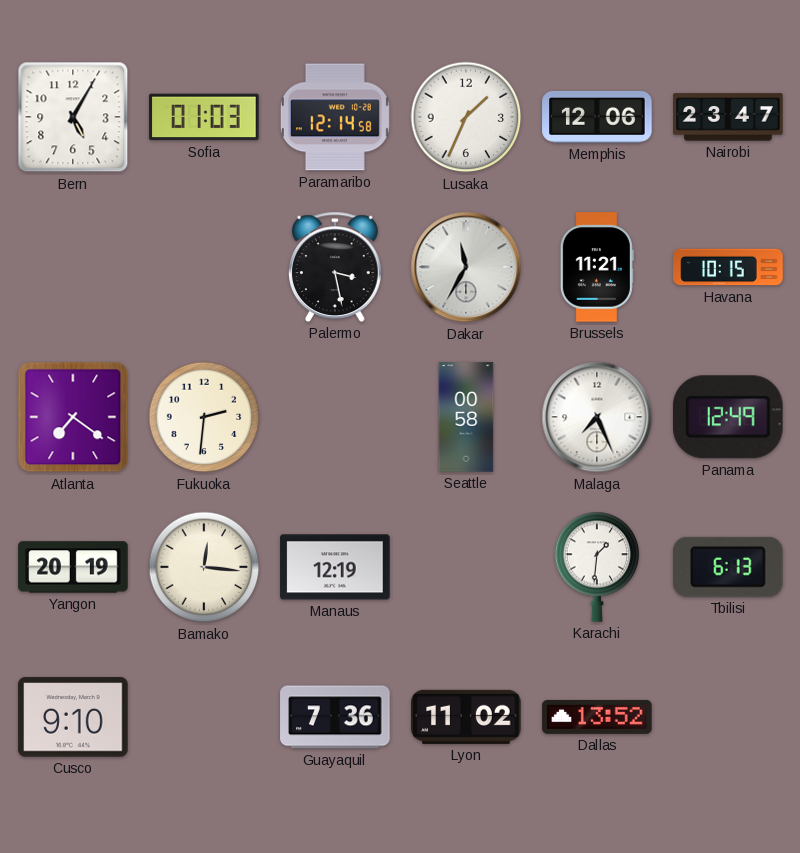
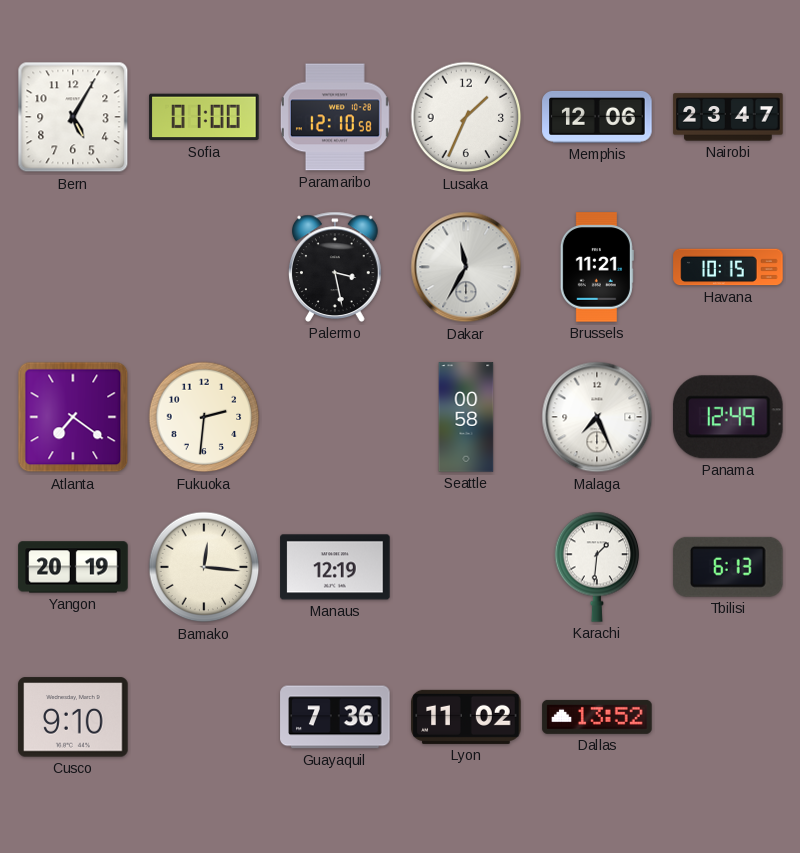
Sofia: 01:03 -> 01:00 (204, 117)
Paramaribo: 12:14 -> 12:10 (335, 117)
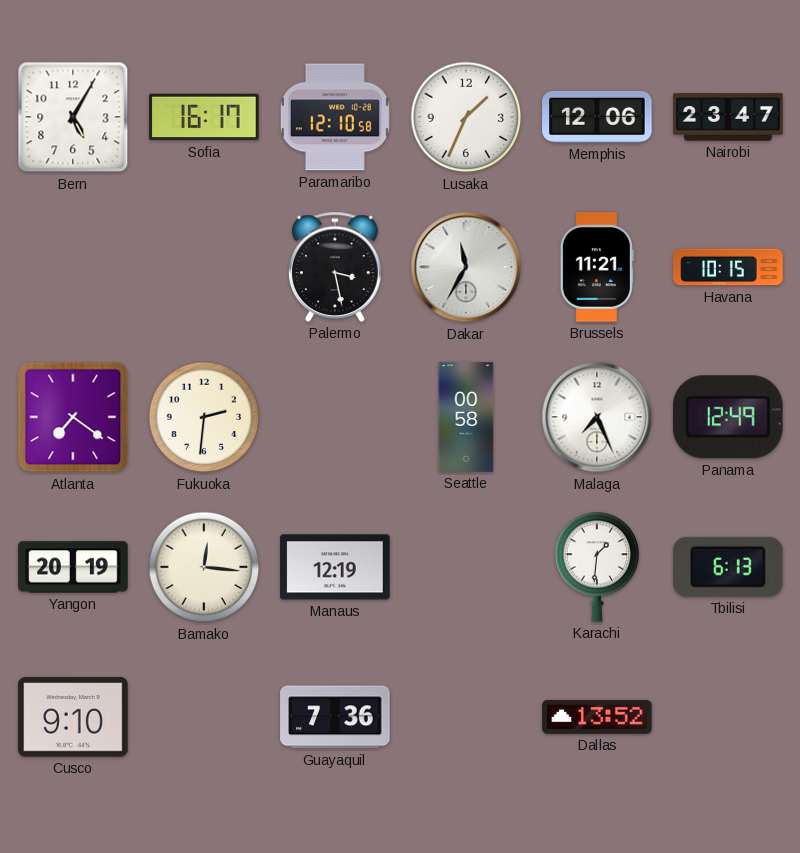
Sofia: 01:00 -> 16:17 (204, 117)
Lyon: 11:02 -> none (466, 717)
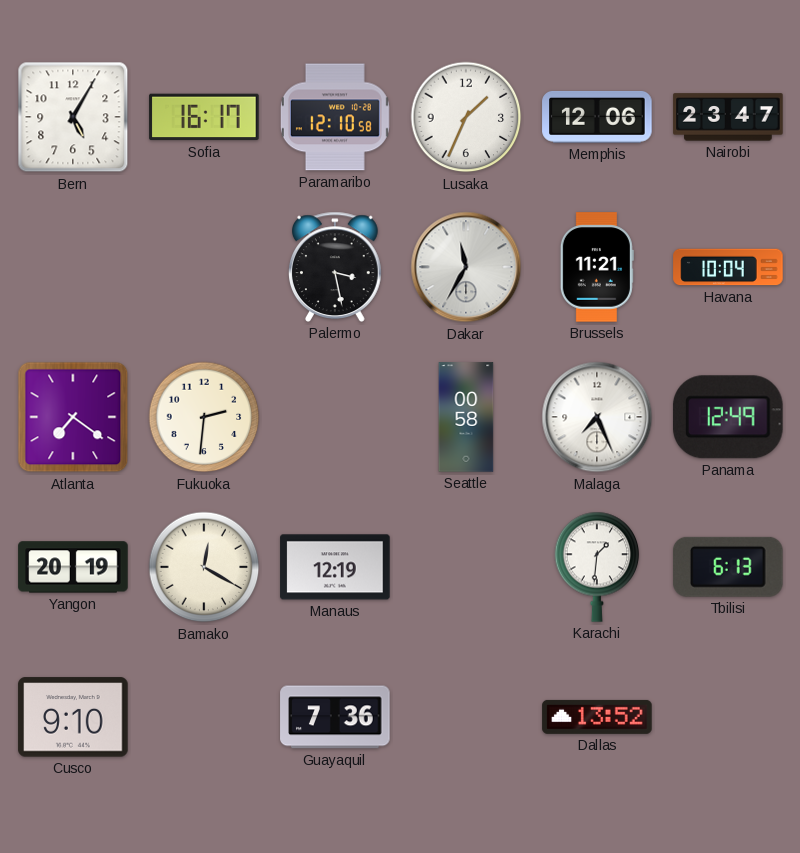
Havana: 10:15 -> 10:04 (728, 267)
Bamako: 12:16 -> 12:20 (204, 567)
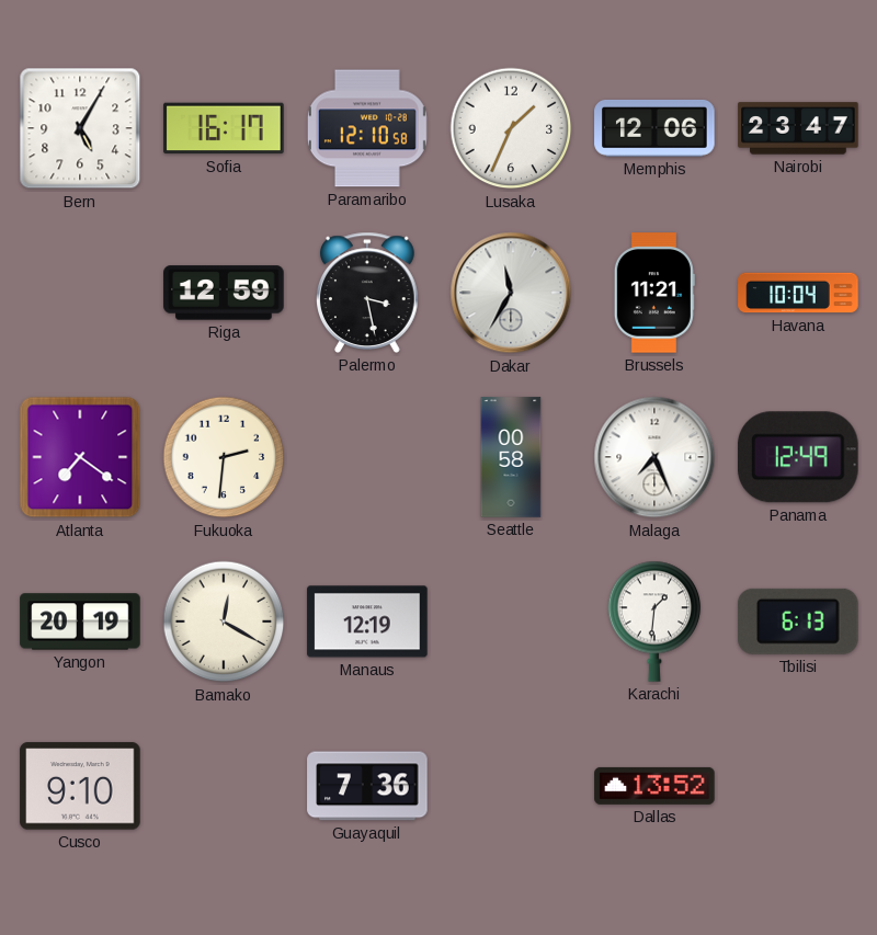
Riga: none -> 12:59 (224, 293)
